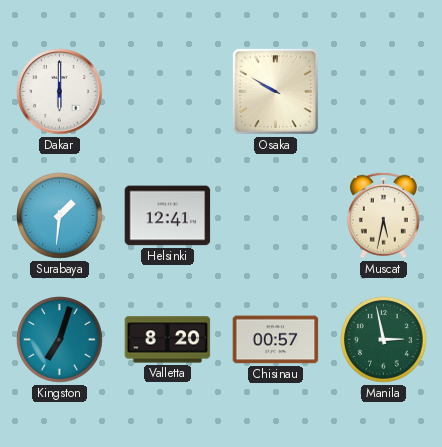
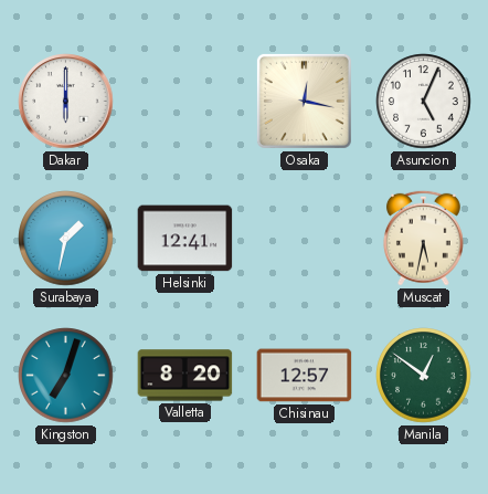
Osaka: 9:50 -> 12:17 (304, 101)
Asuncion: none -> 5:04 (424, 102)
Surabaya: 1:31 -> 1:32 (66, 239)
Chisinau: 00:57 -> 12:57 (305, 376)
Manila: 2:58 -> 12:51 (424, 376)
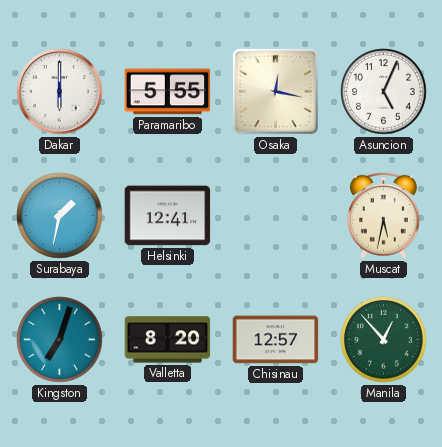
Paramaribo: none -> 5:55 (168, 92)
Manila: 12:51 -> 12:53 (384, 340)
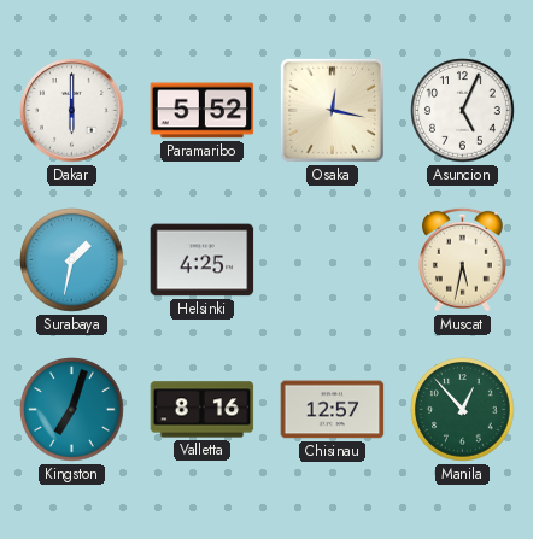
Paramaribo: 5:55 -> 5:52 (203, 111)
Helsinki: 12:41 -> 4:25 (203, 260)
Valletta: 8:20 -> 8:16 (203, 410)
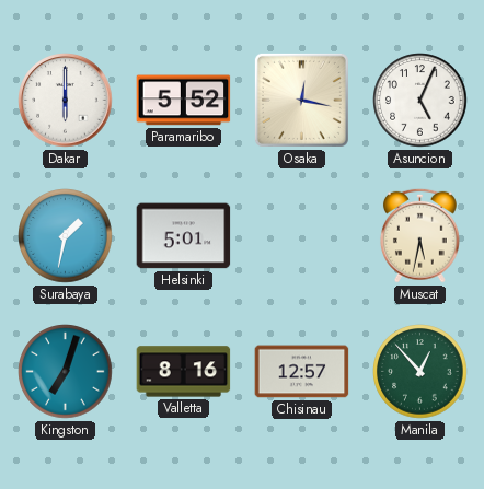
Helsinki: 4:25 -> 5:01 (184, 236)
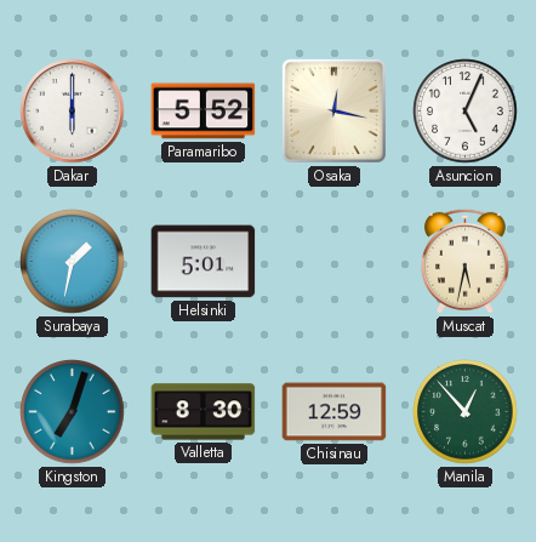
Valletta: 8:16 -> 8:30 (204, 412)
Chisinau: 12:57 -> 12:59 (335, 412)
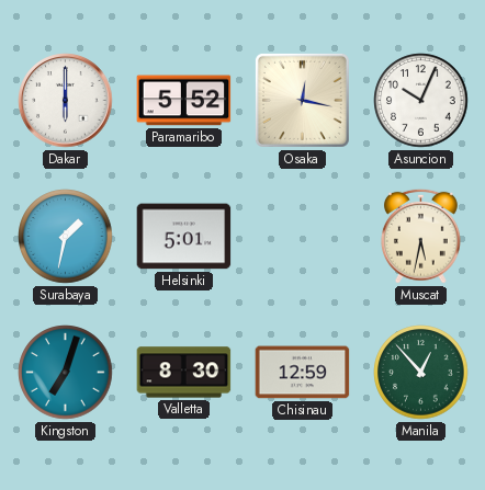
Asuncion: 5:04 -> 10:04 (421, 101)
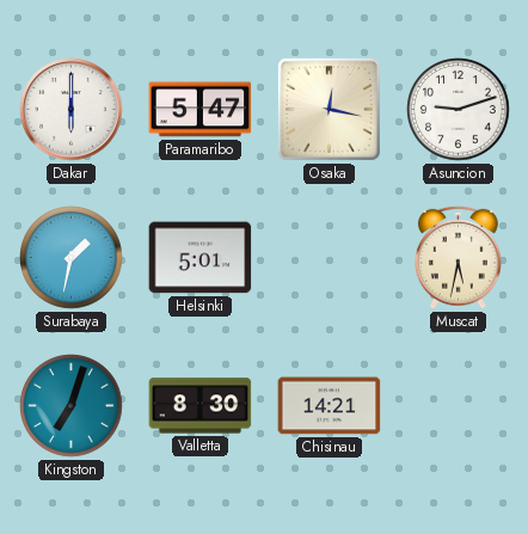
Paramaribo: 5:52 -> 5:47 (201, 110)
Asuncion: 10:04 -> 9:12 (459, 110)
Chisinau: 12:59 -> 14:21 (330, 406)
Manila: 12:53 -> none (421, 373)
